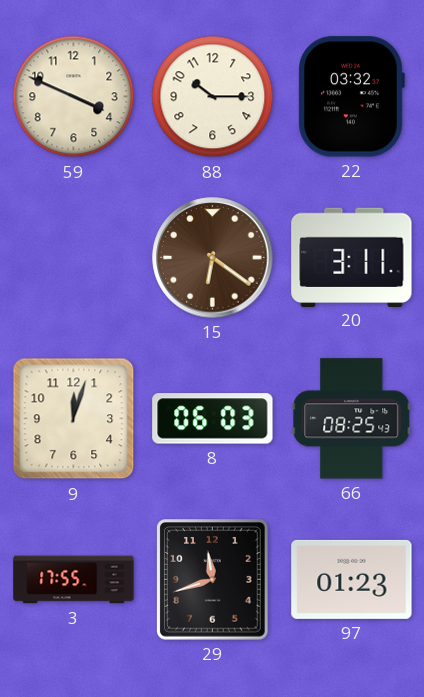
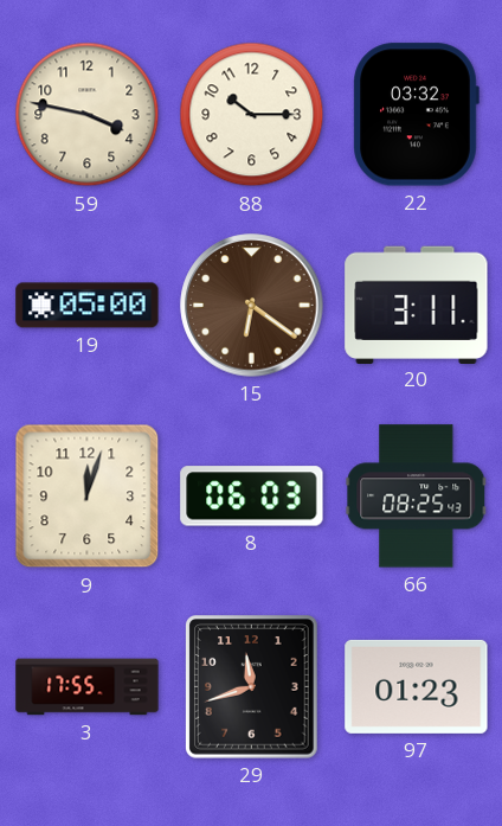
59: 3:49 -> 3:47 (88, 115)
19: none -> 05:00 (88, 306)
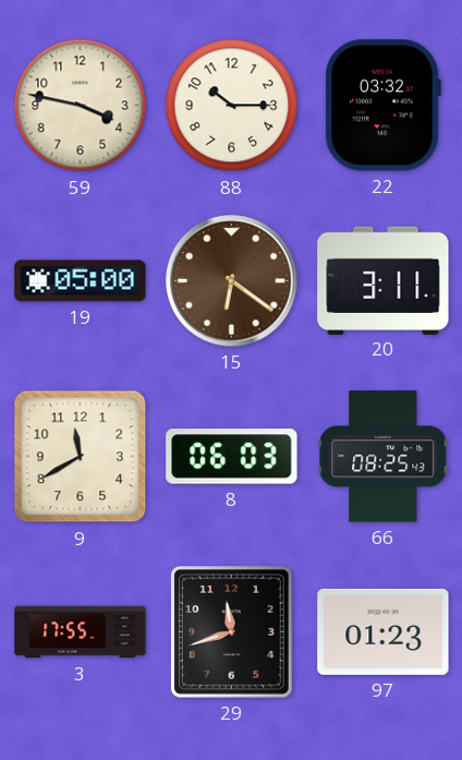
9: 12:03 -> 11:40 (81, 457)
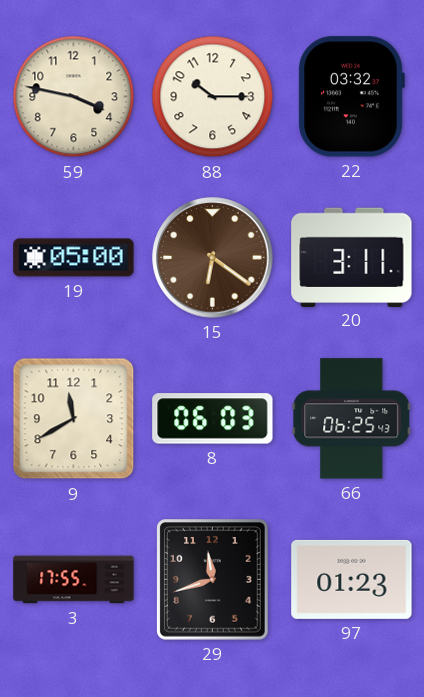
66: 08:25 -> 06:25 (352, 419)
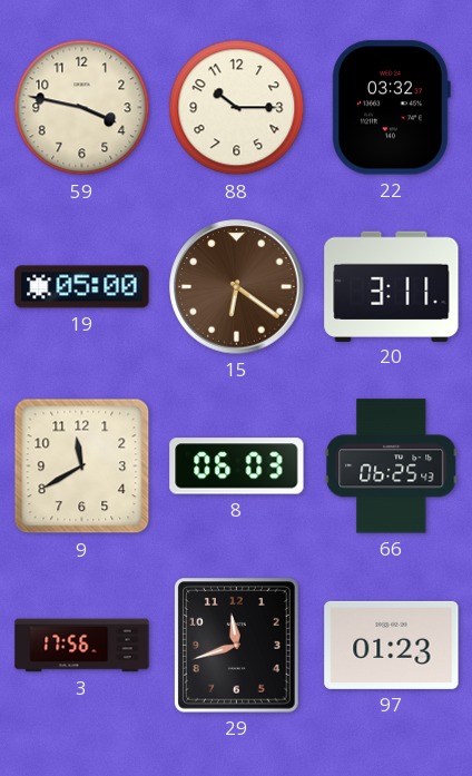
3: 17:55 -> 17:56 (82, 646)
